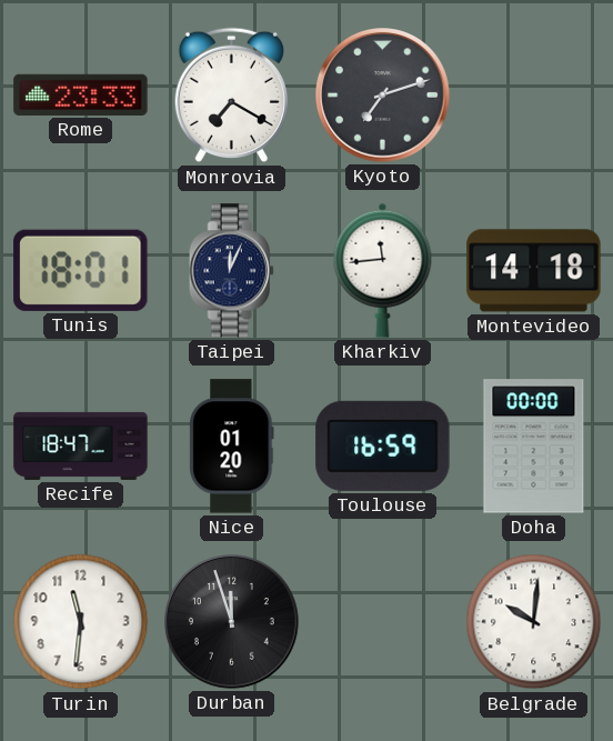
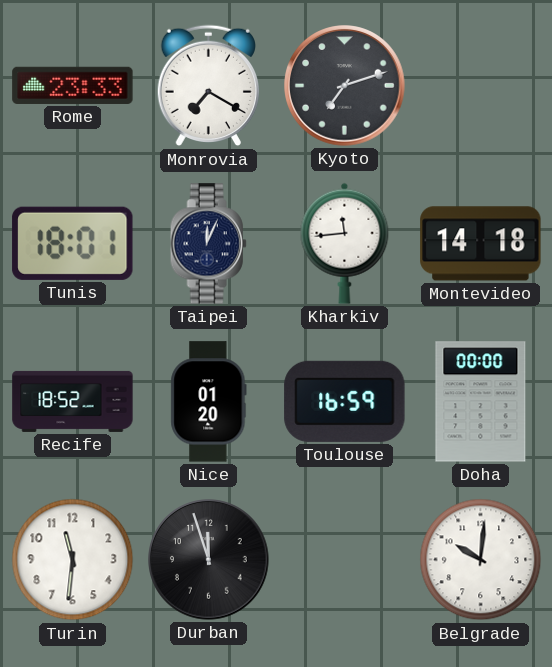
Recife: 18:47 -> 18:52 (73, 401)
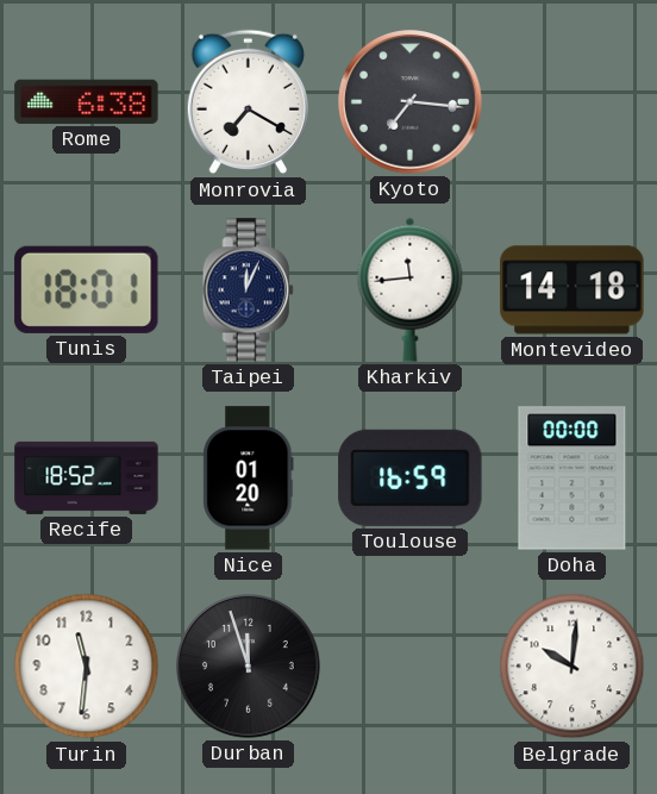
Rome: 23:33 -> 6:38 (87, 101)
Kyoto: 7:12 -> 7:16 (411, 102)
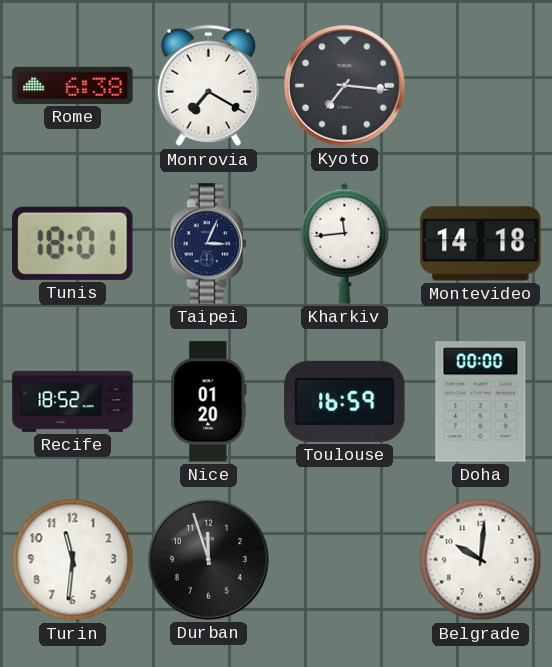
Taipei: 12:04 -> 3:04 (208, 244)
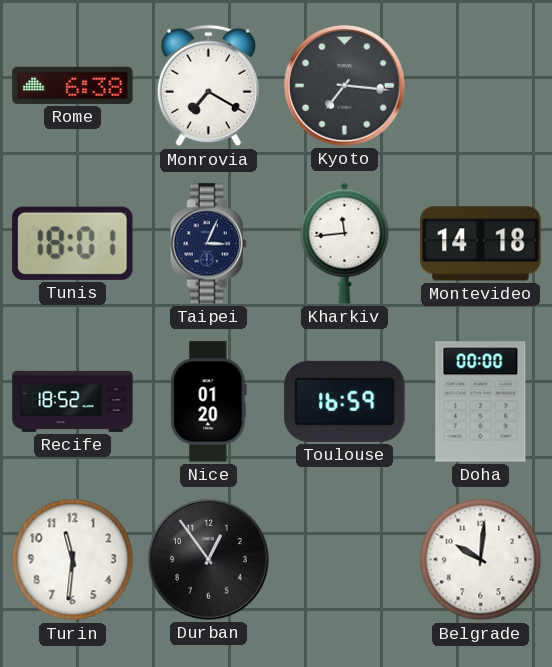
Durban: 11:57 -> 12:54 (209, 560)
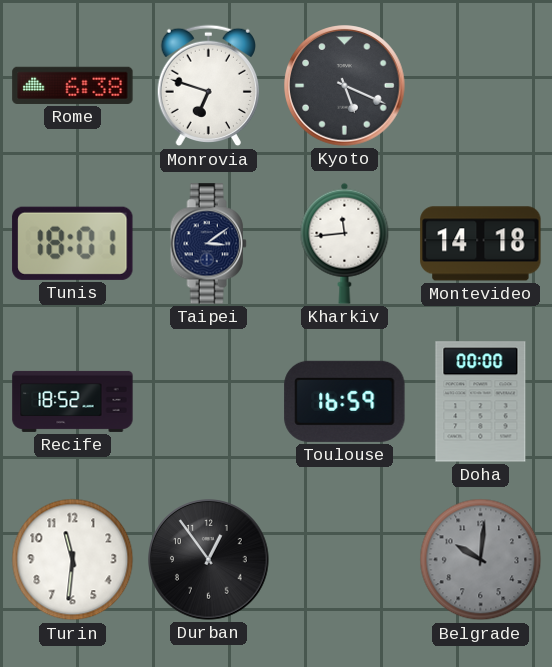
Monrovia: 7:20 -> 6:48 (208, 86)
Kyoto: 7:16 -> 5:19 (345, 86)
Taipei: 3:04 -> 3:09 (208, 244)
Nice: 01:20 -> none (209, 402)
Belgrade dial: white -> grey (481, 560)
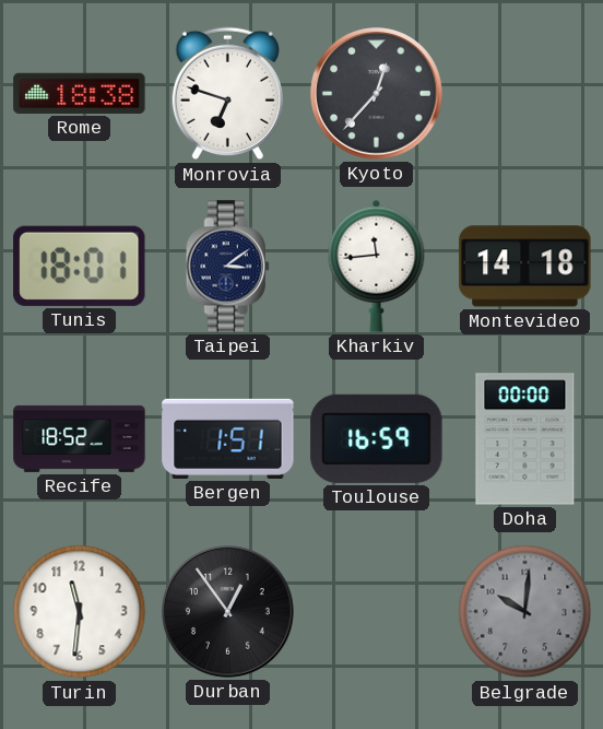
Rome: 6:38 -> 18:38 (80, 93)
Kyoto: 5:19 -> 12:37 (377, 94)
Bergen: none -> 1:51 (228, 438)
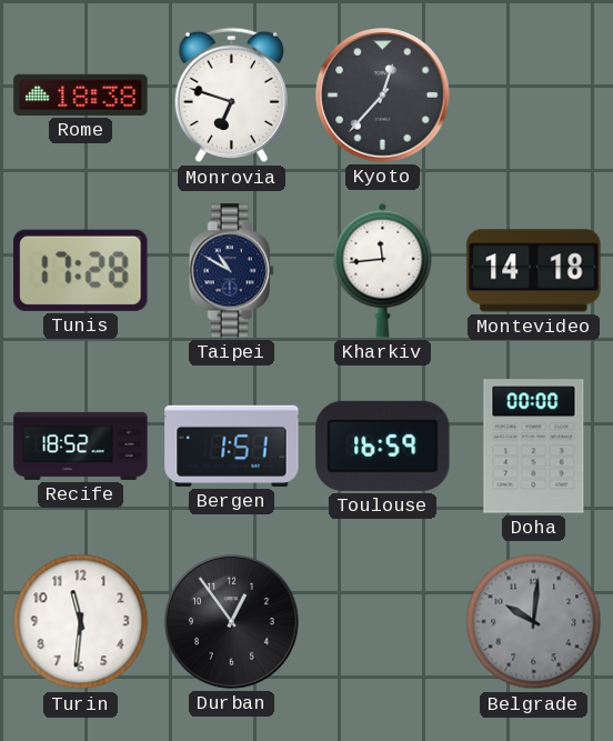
Tunis: 18:01 -> 17:28 (81, 270)
Taipei: 3:09 -> 10:50 (231, 271)
